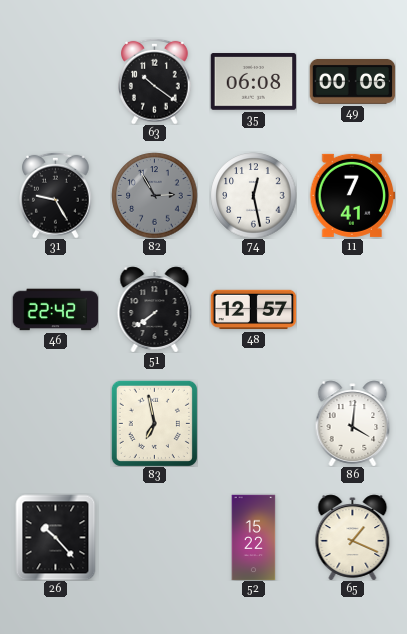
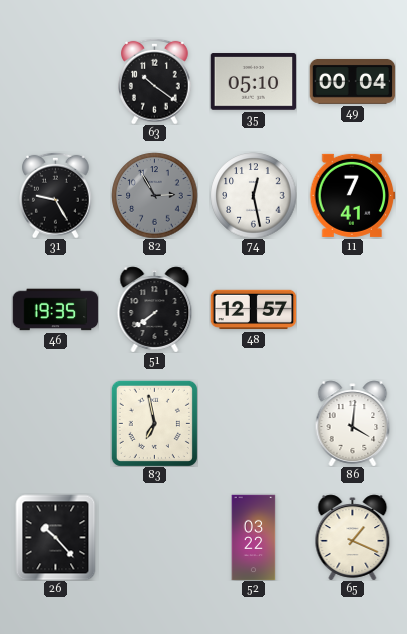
35: 06:08 -> 05:10 (253, 82)
49: 00:06 -> 00:04 (352, 81)
46: 22:42 -> 19:35 (55, 310)
52: 15:22 -> 03:22 (254, 537)
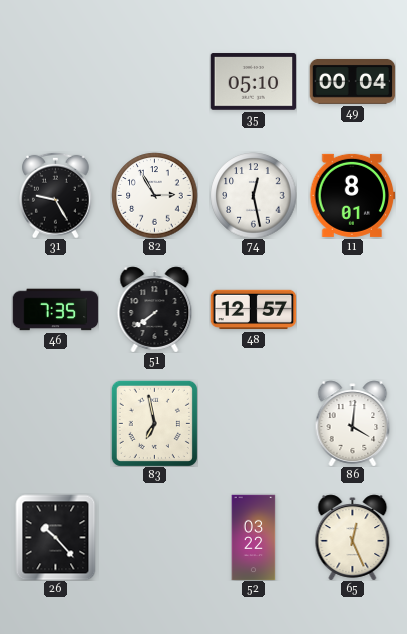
63: 10:21 -> none (155, 81)
82 dial: grey -> white (154, 195)
11: 7:41 -> 8:01 (352, 195)
46: 19:35 -> 7:35 (55, 310)
65: 1:19 -> 12:26 (353, 537)
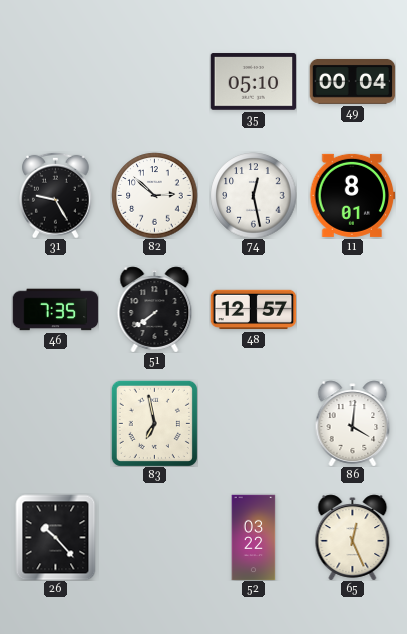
82: 2:55 -> 2:52 (154, 195)
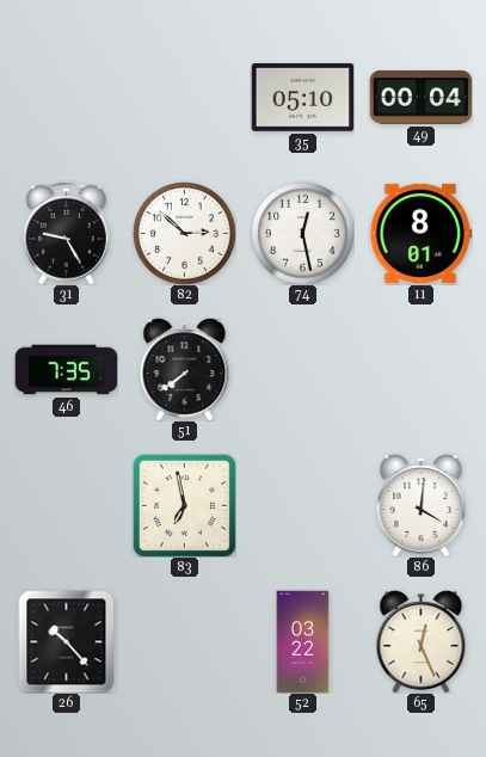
48: 12:57 -> none (253, 310)
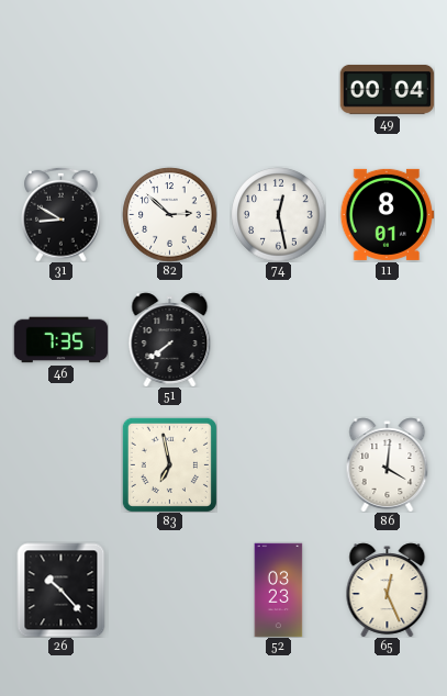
35: 05:10 -> none (302, 98)
31: 9:25 -> 8:50 (62, 214)
52: 03:22 -> 03:23 (279, 590)
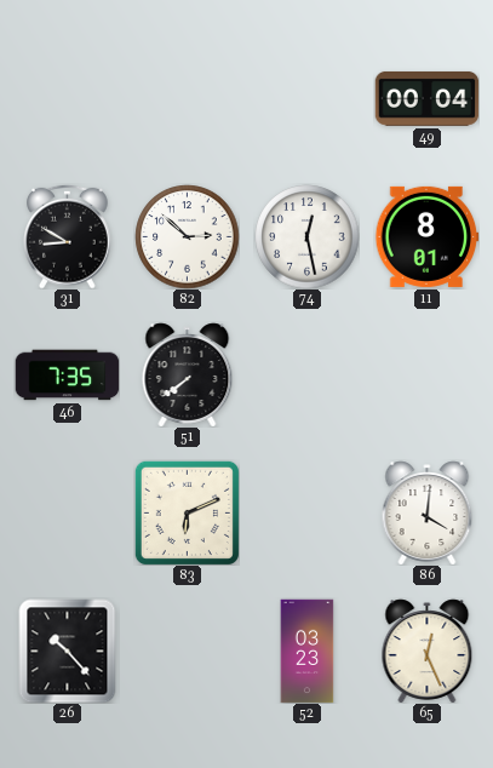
83: 6:58 -> 6:11 (187, 512)
